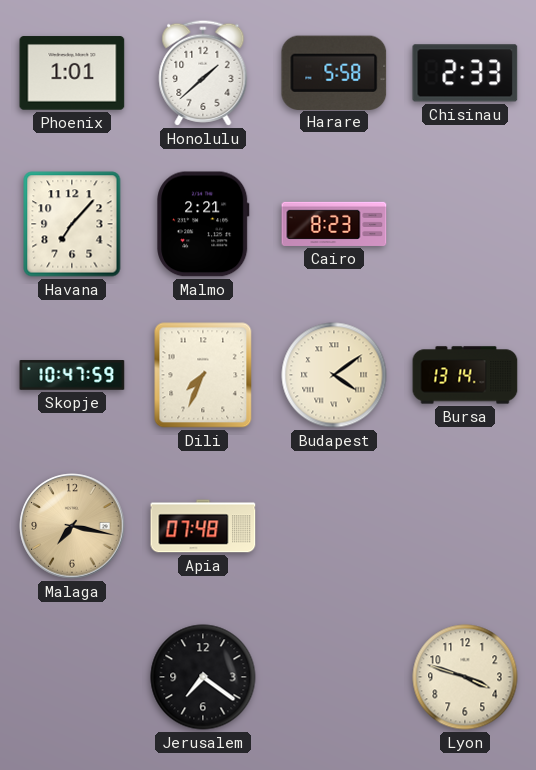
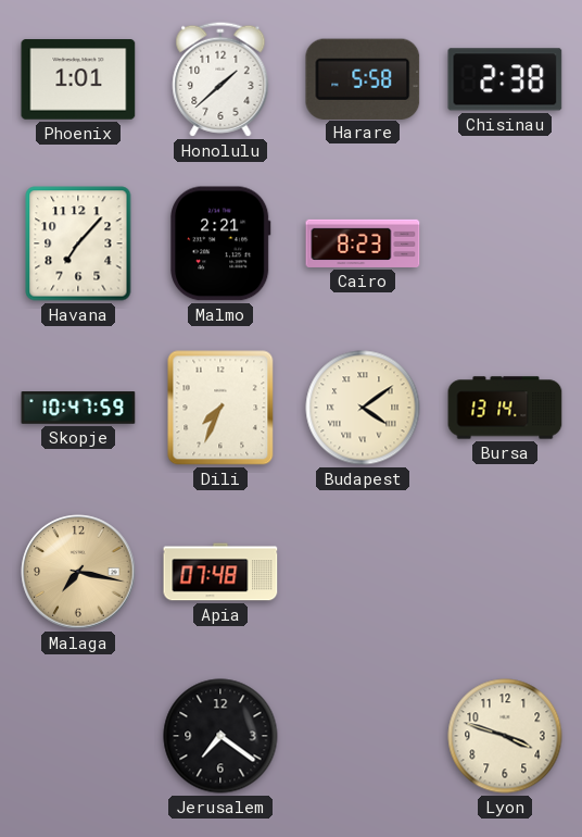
Chisinau: 2:33 -> 2:38 (505, 79)
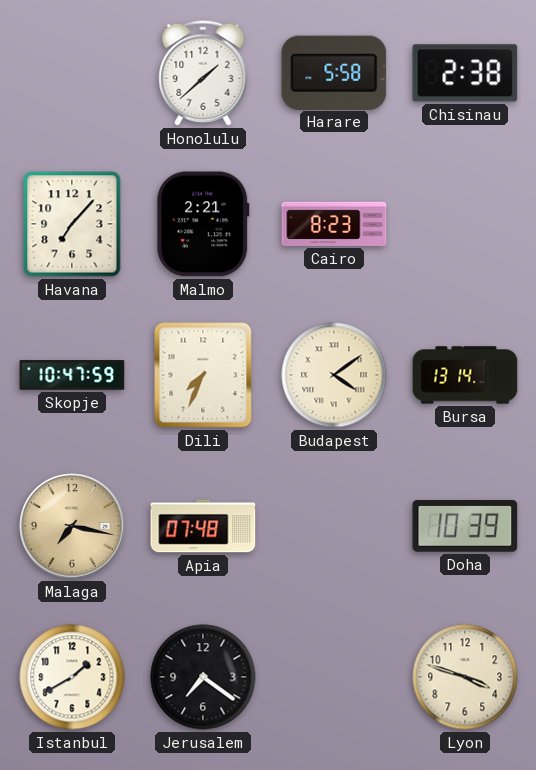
Phoenix: 1:01 -> none (78, 79)
Doha: none -> 10:39 (465, 526)
Istanbul: none -> 1:40 (72, 677)
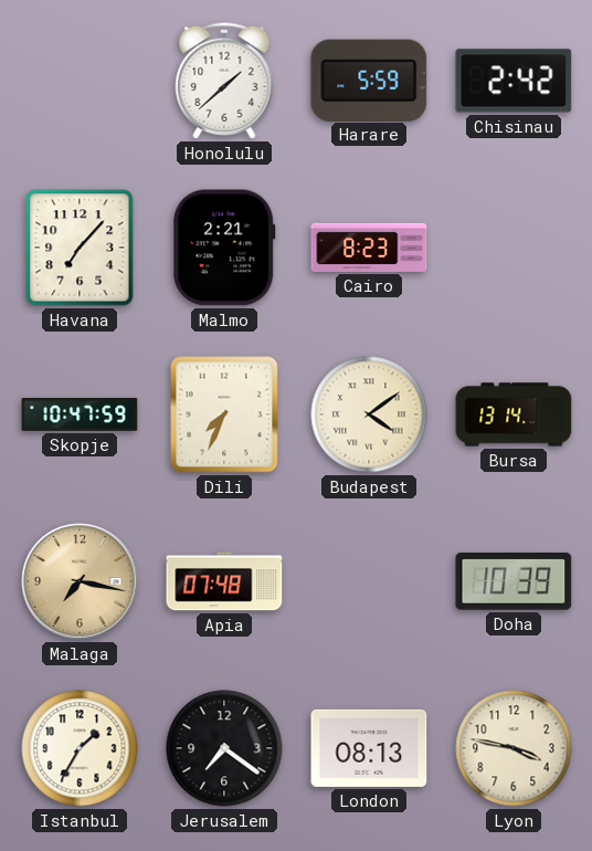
Harare: 5:58 -> 5:59 (369, 80)
Chisinau: 2:38 -> 2:42 (514, 81)
Istanbul: 1:40 -> 1:35 (80, 748)
London: none -> 08:13 (369, 748)
Lyon: 3:48 -> 3:47 (514, 748)
